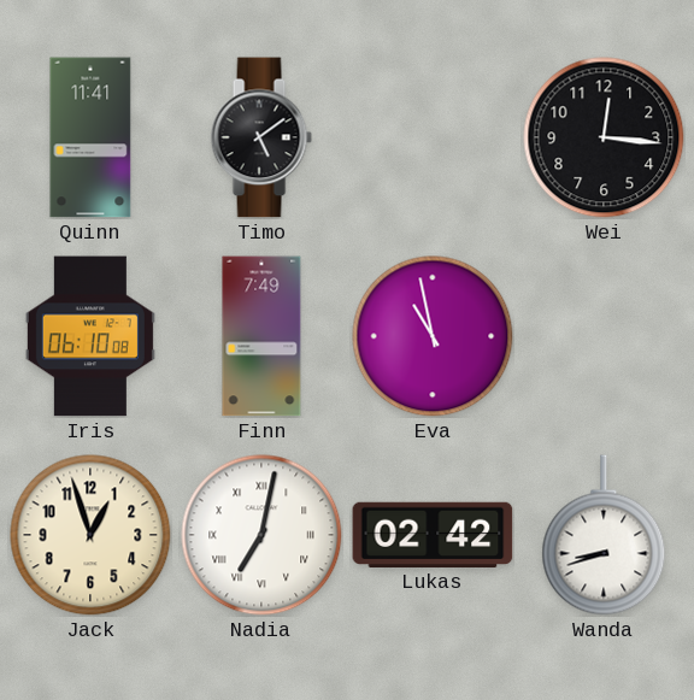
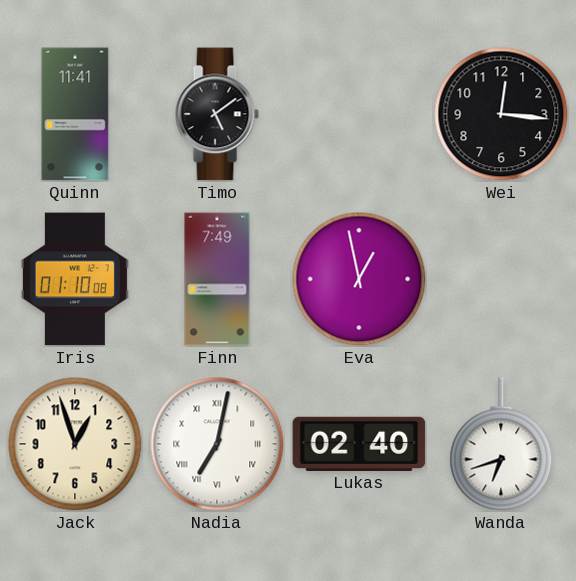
Iris: 06:10 -> 01:10 (75, 279)
Eva: 10:58 -> 12:58 (359, 279)
Lukas: 02:42 -> 02:40 (359, 443)
Wanda: 8:42 -> 6:42 (501, 444)
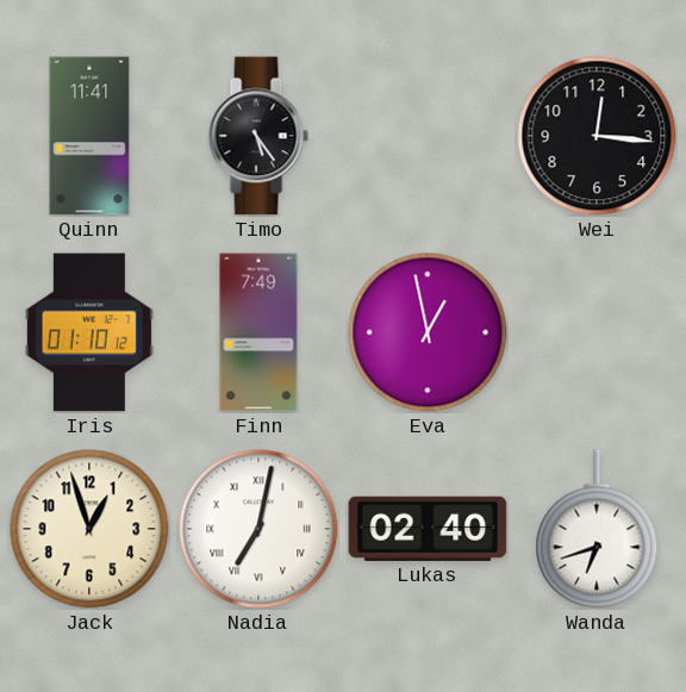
Timo: 5:09 -> 5:24 (258, 136)
Iris: 01:10:08 -> 01:10:12 (89, 332)
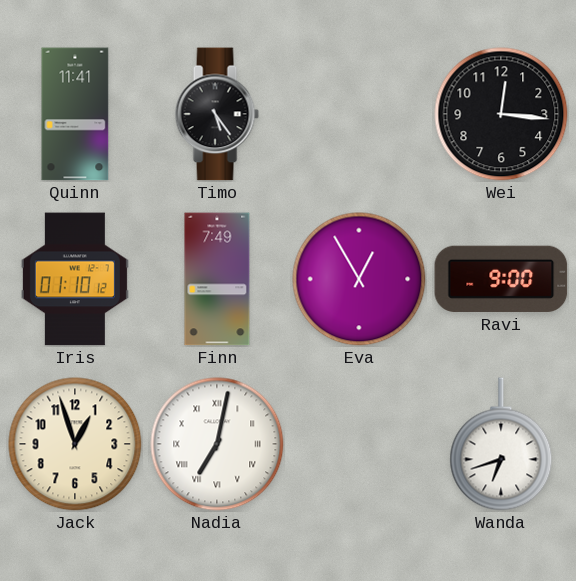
Eva: 12:58 -> 12:55 (359, 279)
Ravi: none -> 9:00 (501, 279)
Lukas: 02:40 -> none (428, 528)
